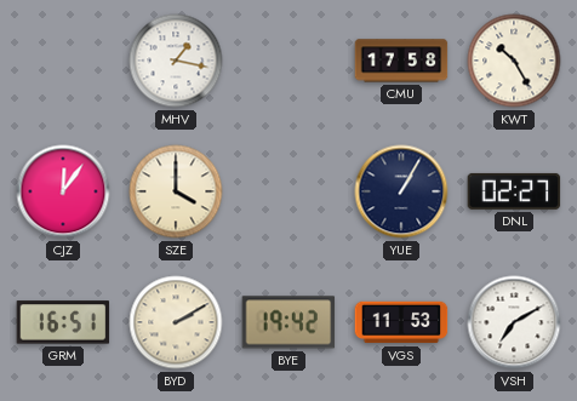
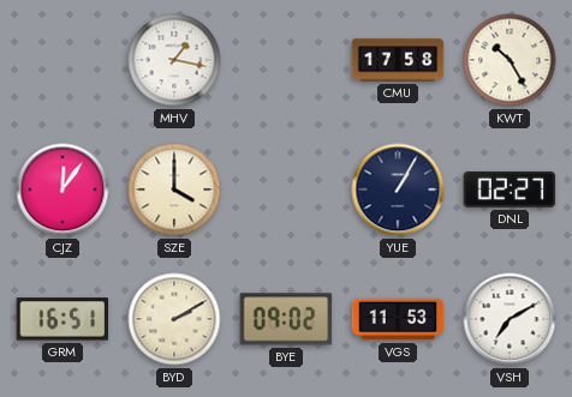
BYE: 19:42 -> 09:02 (286, 319)
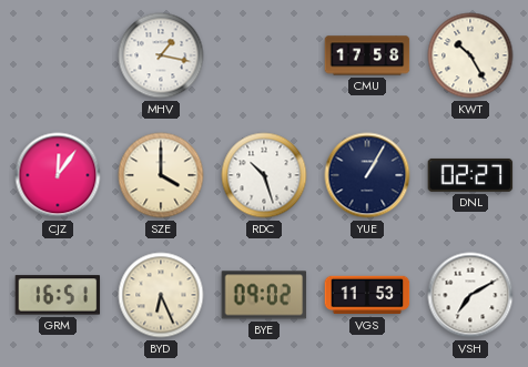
RDC: none -> 10:27 (264, 175)
BYD: 2:10 -> 6:26 (161, 295)
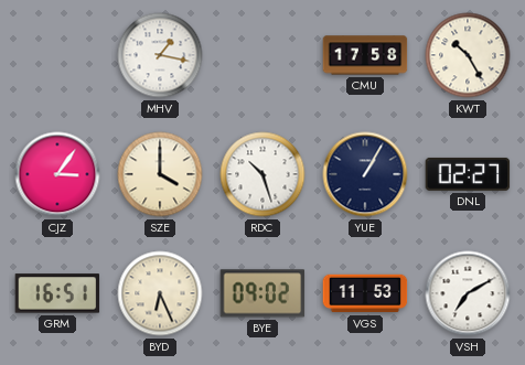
CJZ: 12:06 -> 3:06 (57, 174)
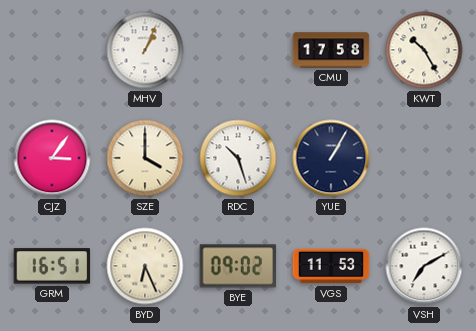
MHV: 1:17 -> 1:04 (145, 50)
DNL: 02:27 -> none (468, 174)
